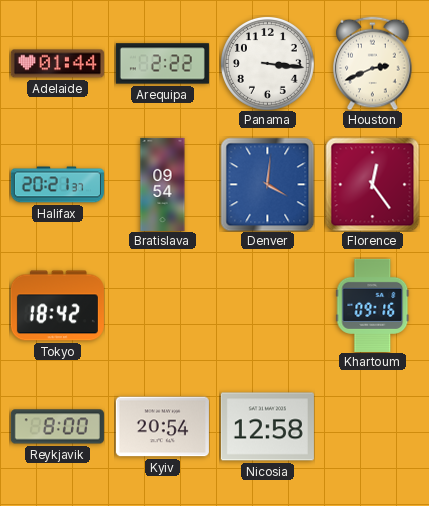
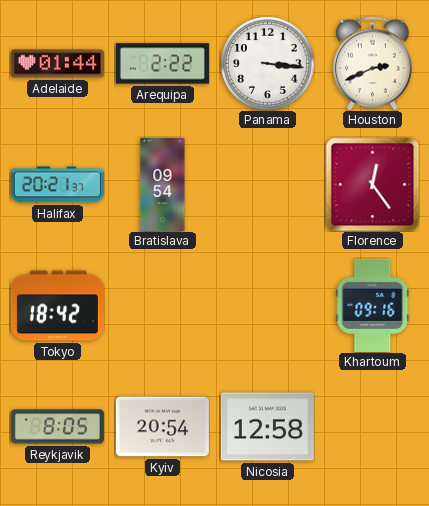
Denver: 4:01 -> none (267, 184)
Reykjavik: 8:00 -> 8:05 (57, 427)
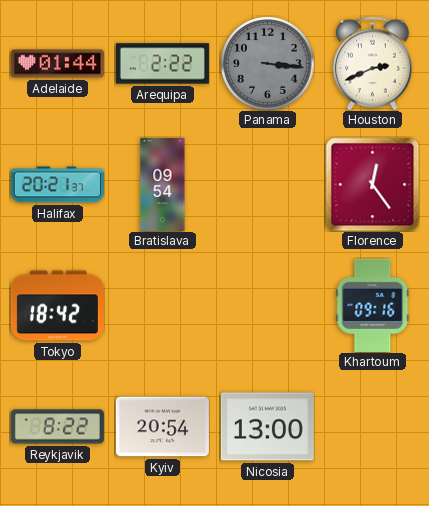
Panama dial: white -> grey (267, 63)
Reykjavik: 8:05 -> 8:22 (57, 427)
Nicosia: 12:58 -> 13:00 (267, 427)
